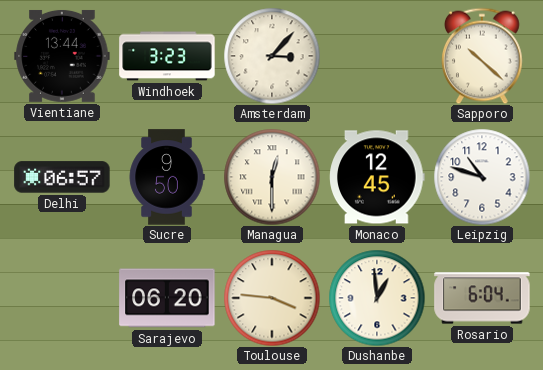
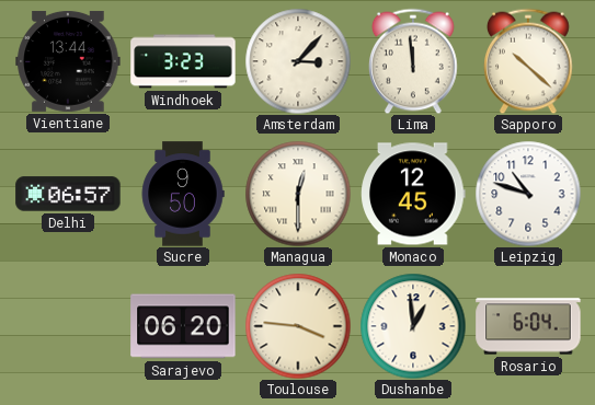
Lima: none -> 11:59 (414, 61)
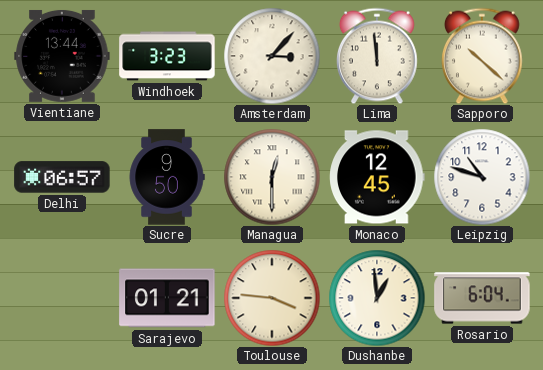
Sarajevo: 06:20 -> 01:21 (167, 298)
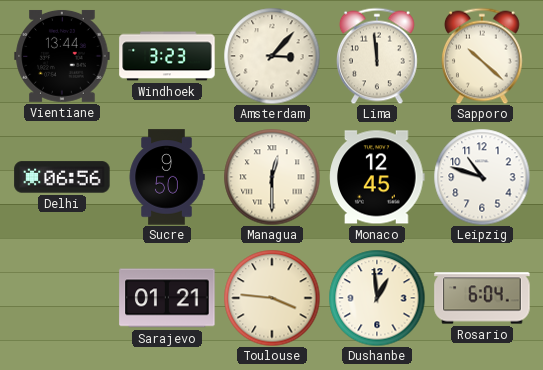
Delhi: 06:57 -> 06:56 (62, 177)
